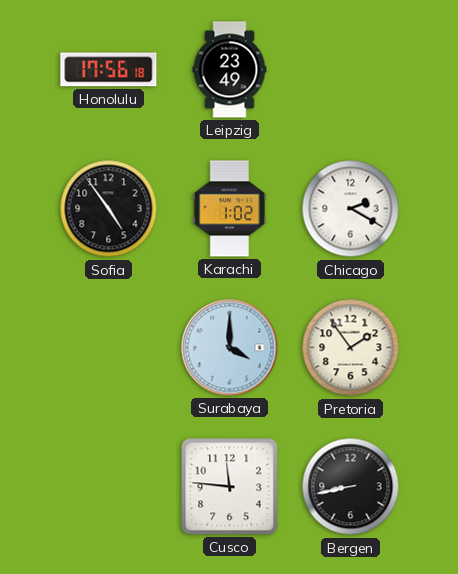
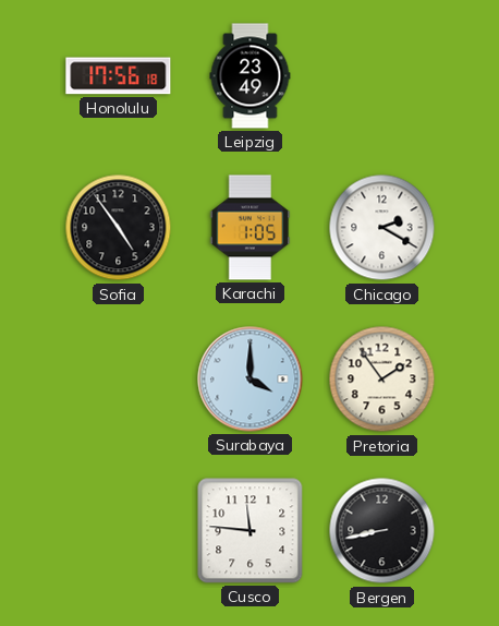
Karachi: 1:02 -> 1:05 (251, 228)
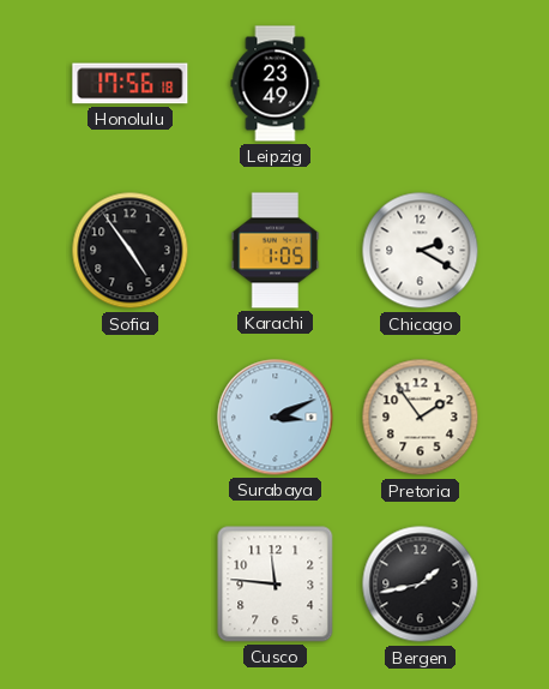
Surabaya: 4:00 -> 3:11 (276, 418)
Bergen: 8:43 -> 1:43 (421, 585)
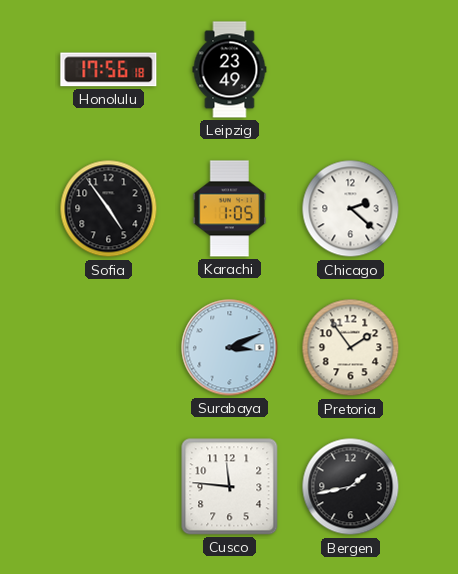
Chicago: 2:20 -> 2:22 (351, 209)
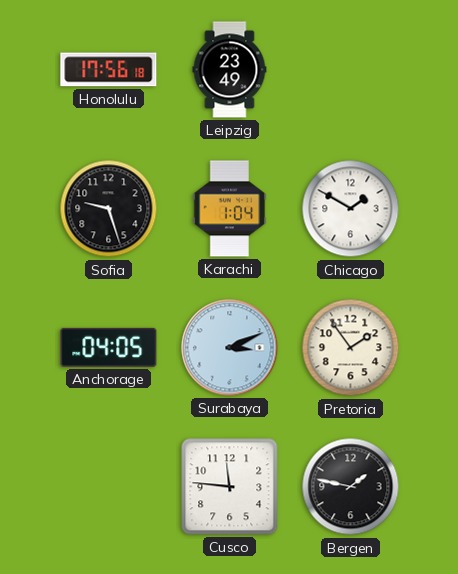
Sofia: 4:54 -> 9:27 (109, 209)
Karachi: 1:05 -> 1:04 (230, 209)
Chicago: 2:22 -> 1:50 (351, 209)
Anchorage: none -> 04:05 (109, 347)
Bergen: 1:43 -> 1:47 (351, 487)
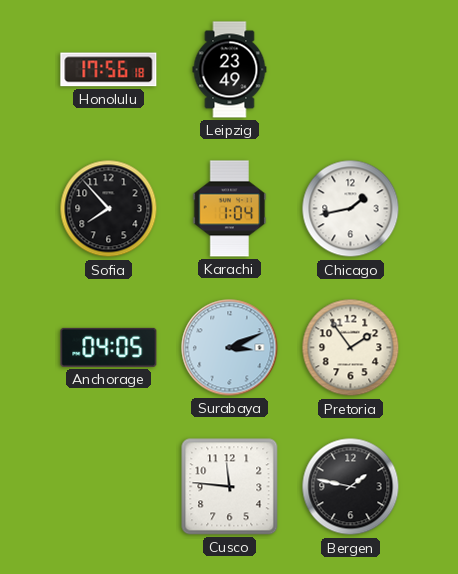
Sofia: 9:27 -> 7:53 (109, 209)
Chicago: 1:50 -> 1:43 (351, 209)
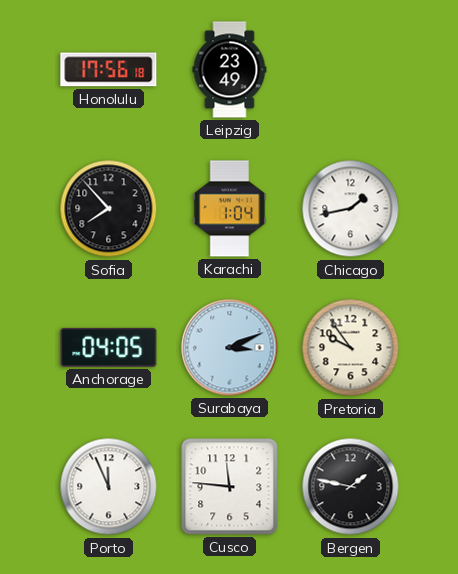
Pretoria: 1:54 -> 9:54 (351, 348)
Porto: none -> 11:56 (109, 487)
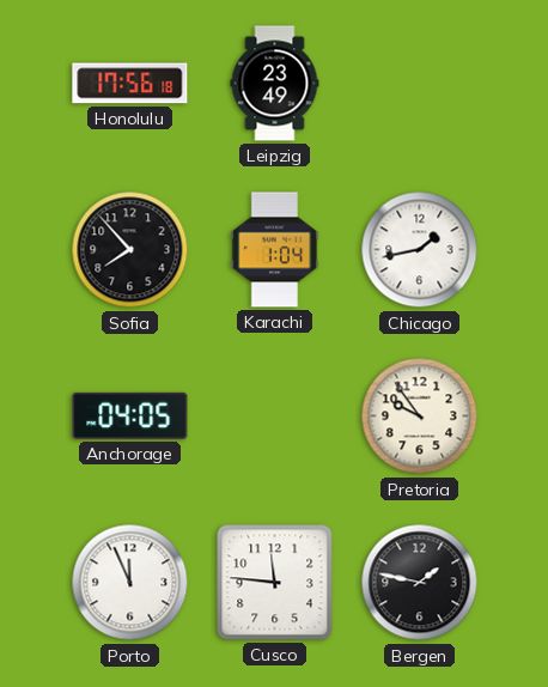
Surabaya: 3:11 -> none (230, 348)
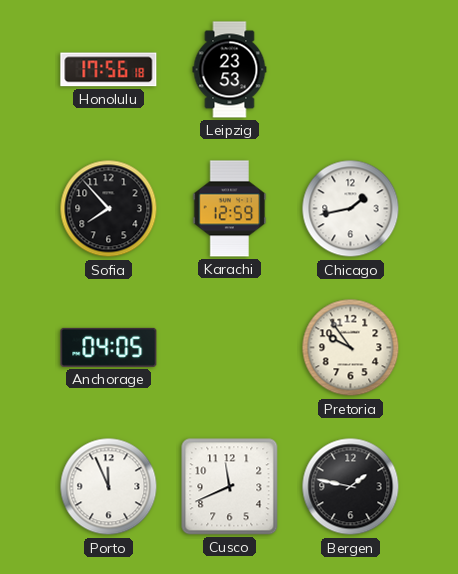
Leipzig: 23:49 -> 23:53 (230, 70)
Karachi: 1:04 -> 12:59 (230, 209)
Cusco: 11:46 -> 11:41 (230, 487)
